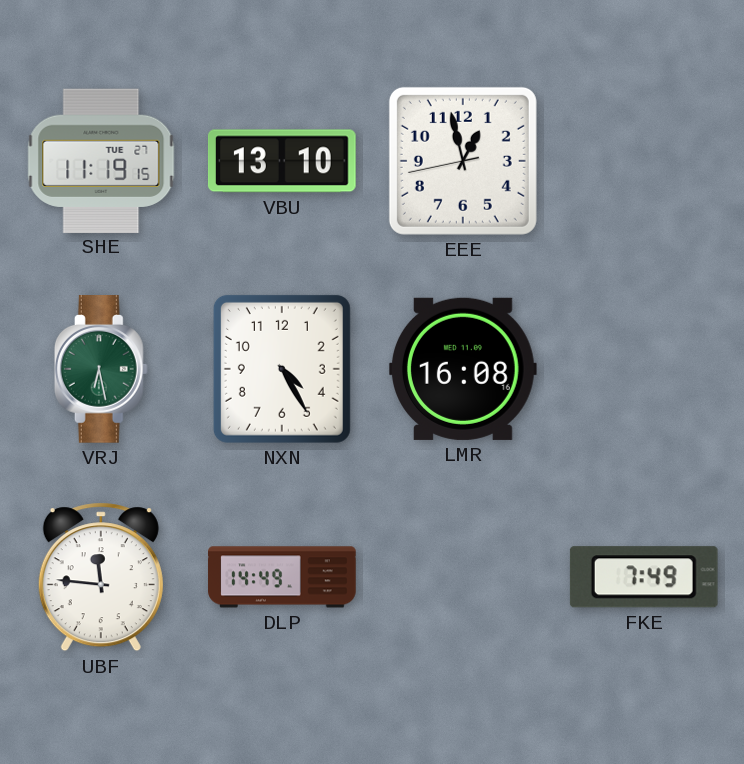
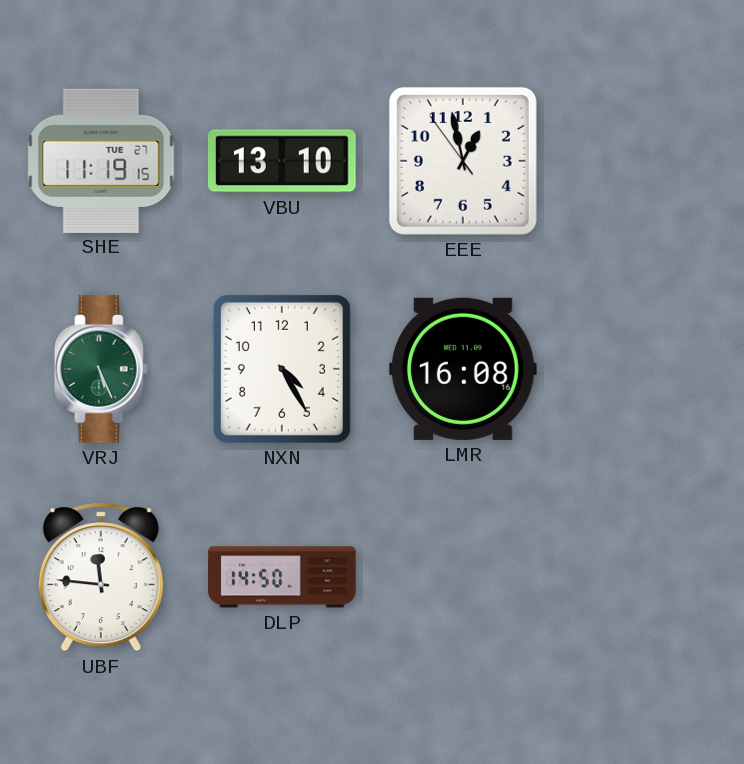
EEE: 12:57:43 -> 12:57:54 (463, 161)
VRJ: 6:28 -> 5:26 (101, 370)
DLP: 14:49 -> 14:50 (282, 577)
FKE: 7:49 -> none (644, 577)
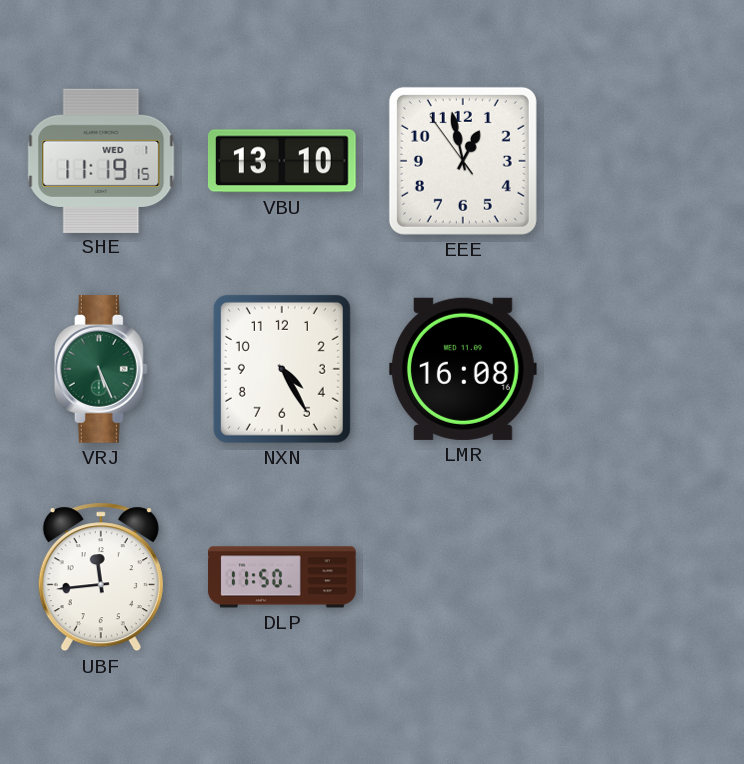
SHE date: TUE 27 -> WED 1 (101, 160)
UBF: 11:46 -> 11:44 (101, 577)
DLP: 14:50 -> 11:50 (282, 577)
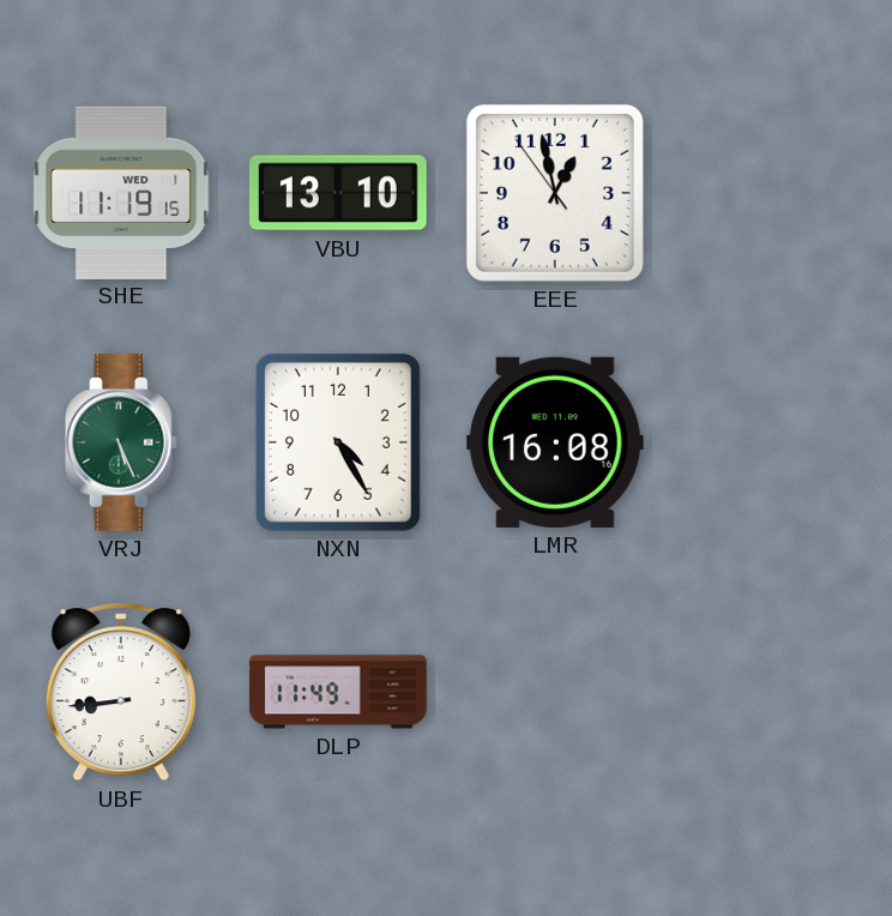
UBF: 11:44 -> 8:44 (121, 692)
DLP: 11:50 -> 11:49 (338, 692)
